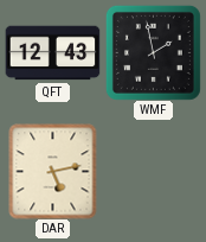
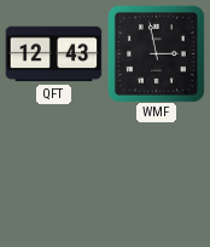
WMF: 1:58 -> 2:58 (156, 53)
DAR: 5:13 -> none (53, 171)
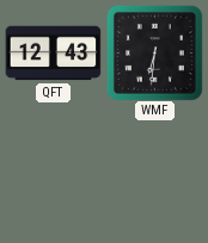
WMF: 2:58 -> 6:31 (154, 52)
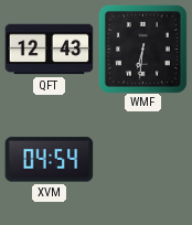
XVM: none -> 04:54 (49, 160)
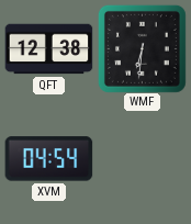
QFT: 12:43 -> 12:38 (48, 49)
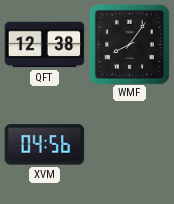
WMF: 6:31 -> 8:06 (129, 44)
XVM: 04:54 -> 04:56 (44, 145)
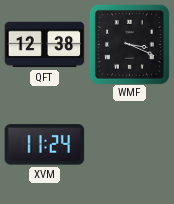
WMF: 8:06 -> 3:19 (129, 44)
XVM: 04:56 -> 11:24 (44, 145)
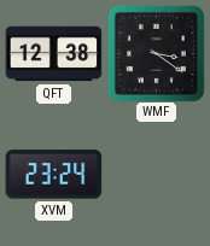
WMF: 3:19 -> 3:21 (156, 53)
XVM: 11:24 -> 23:24 (53, 175)
